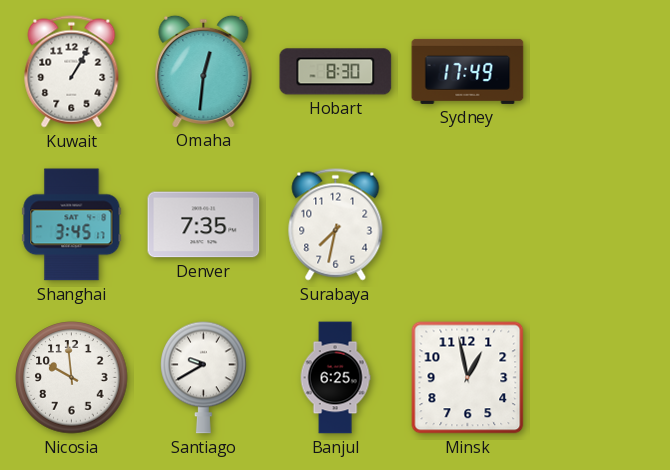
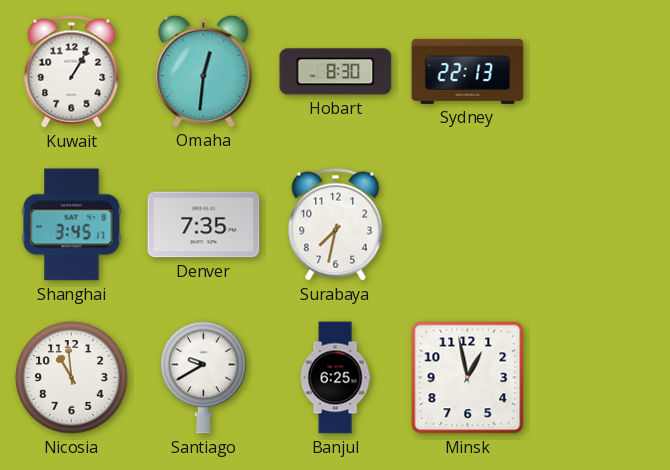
Sydney: 17:49 -> 22:13 (468, 71)
Nicosia: 9:59 -> 10:59 (72, 378)
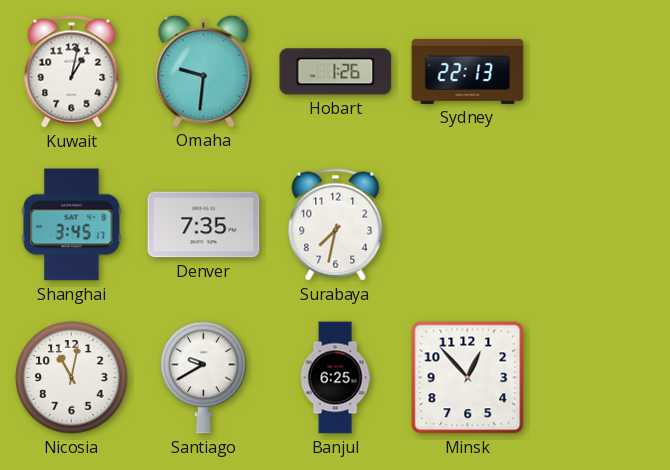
Kuwait: 1:05 -> 1:02 (72, 72)
Omaha: 12:31 -> 9:31 (204, 71)
Hobart: 8:30 -> 1:26 (336, 72)
Nicosia: 10:59 -> 11:02 (72, 378)
Minsk: 12:58 -> 12:53 (468, 378)
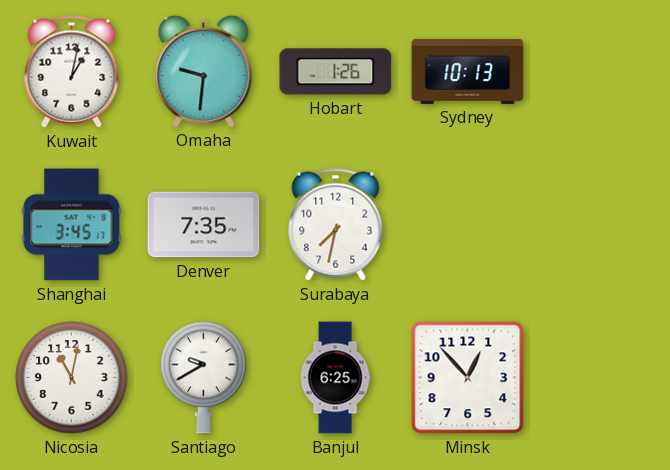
Sydney: 22:13 -> 10:13 (468, 71)
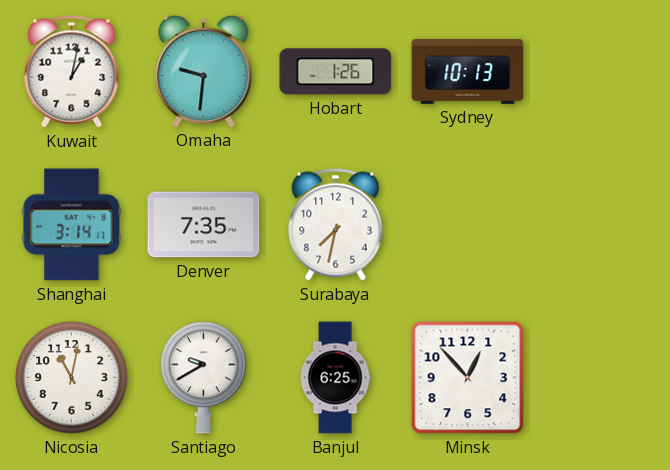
Shanghai: 3:45 -> 3:14 (72, 225)
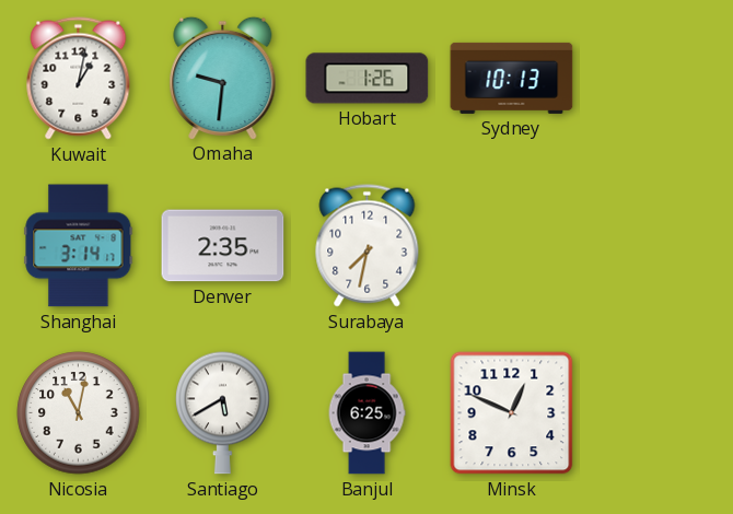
Denver: 7:35 -> 2:35 (223, 246)
Santiago: 9:40 -> 5:40 (223, 412)
Minsk: 12:53 -> 12:49 (512, 413)
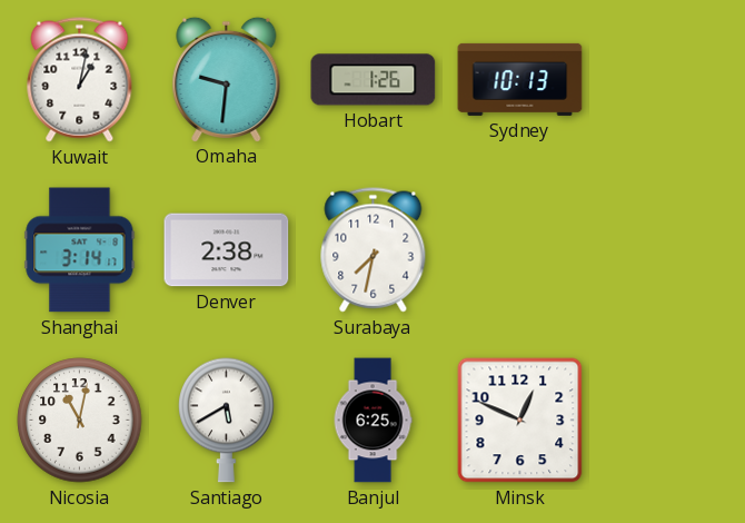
Denver: 2:35 -> 2:38 (227, 250)
